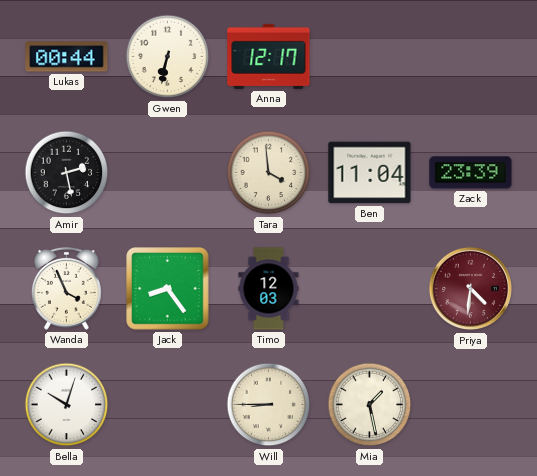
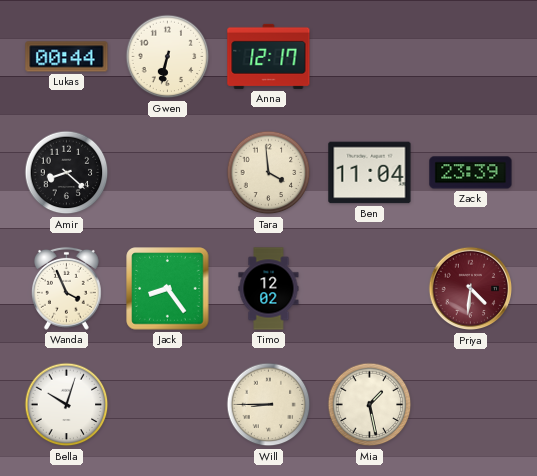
Amir: 2:28 -> 8:22 (67, 173)
Timo: 12:03 -> 12:02 (269, 289)
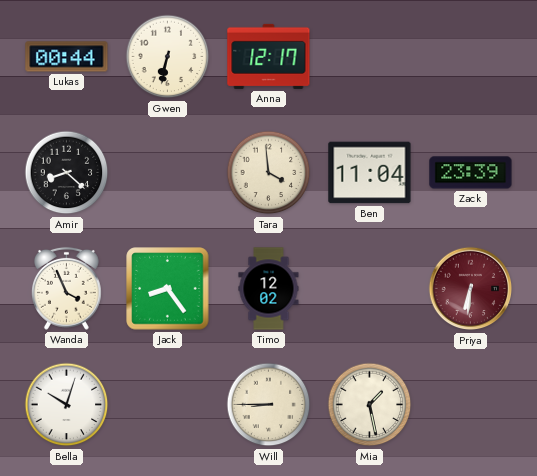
Priya: 4:31 -> 6:31 (471, 289)
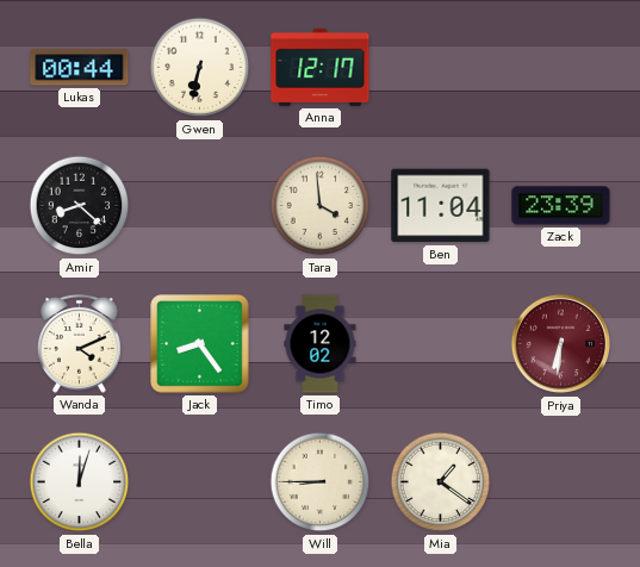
Wanda: 3:56 -> 4:11 (79, 343)
Bella: 10:03 -> 12:03 (80, 482)
Mia: 1:28 -> 1:21 (441, 482)
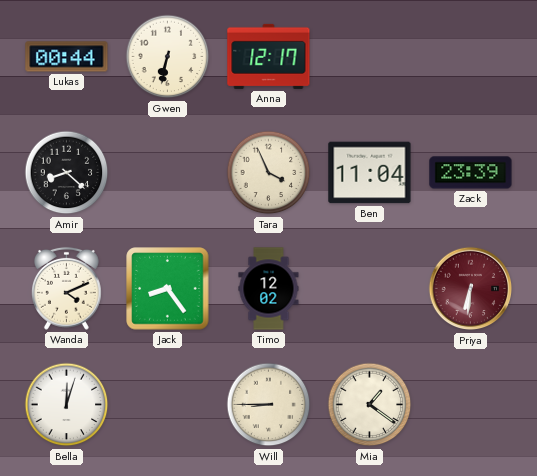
Tara: 3:59 -> 3:56 (269, 173)
